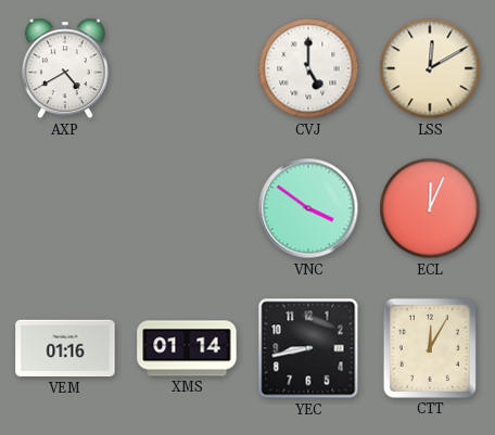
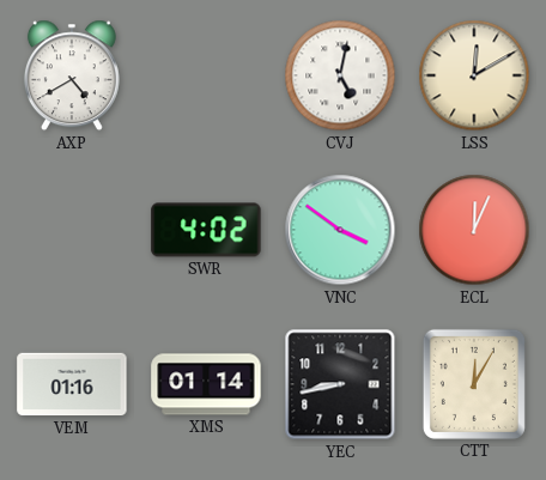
CVJ: 5:00 -> 5:02 (340, 75)
SWR: none -> 4:02 (206, 230)
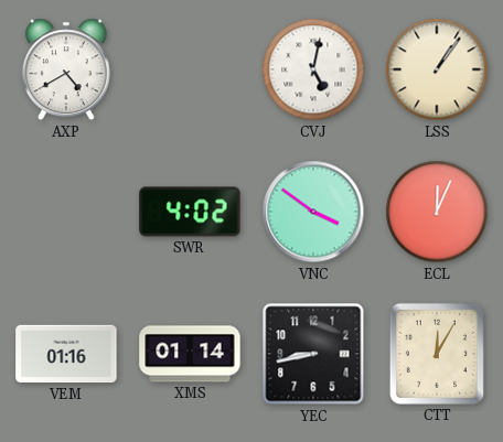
LSS: 12:10 -> 1:06 (437, 69)
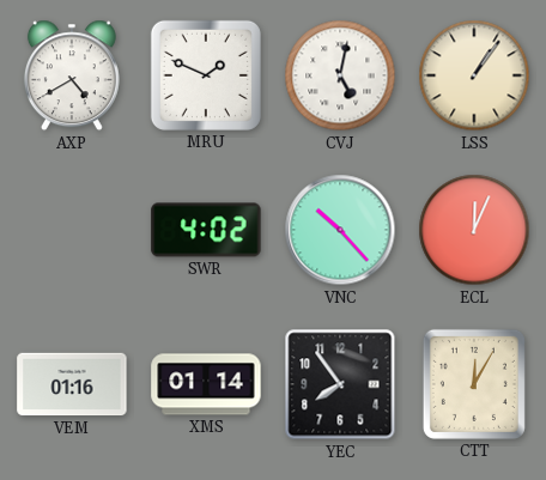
MRU: none -> 1:49 (206, 75)
VNC: 3:51 -> 10:23 (340, 230)
YEC: 8:43 -> 7:54 (340, 384)
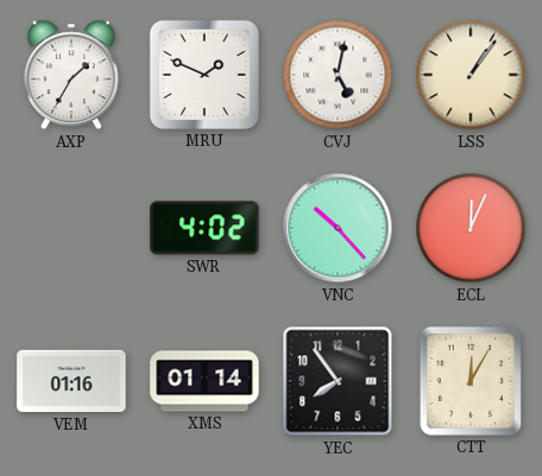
AXP: 4:40 -> 1:35 (71, 75)
